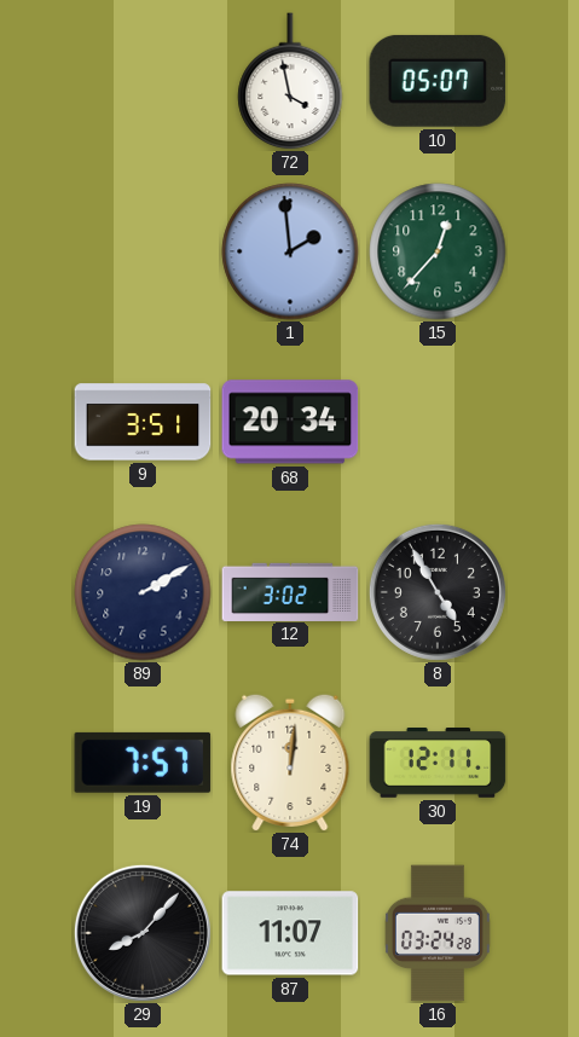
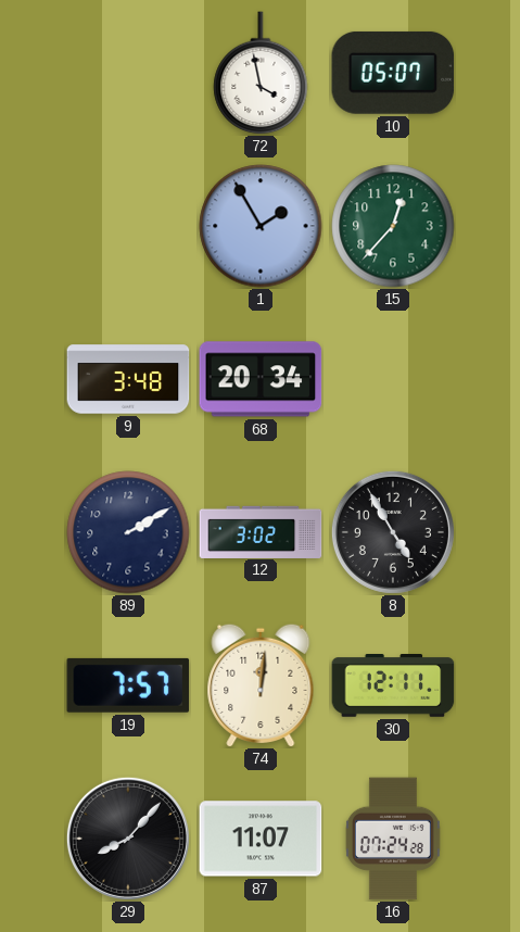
1: 1:59 -> 1:55 (261, 226)
9: 3:51 -> 3:48 (128, 379)
16: 03:24 -> 07:24 (393, 839)
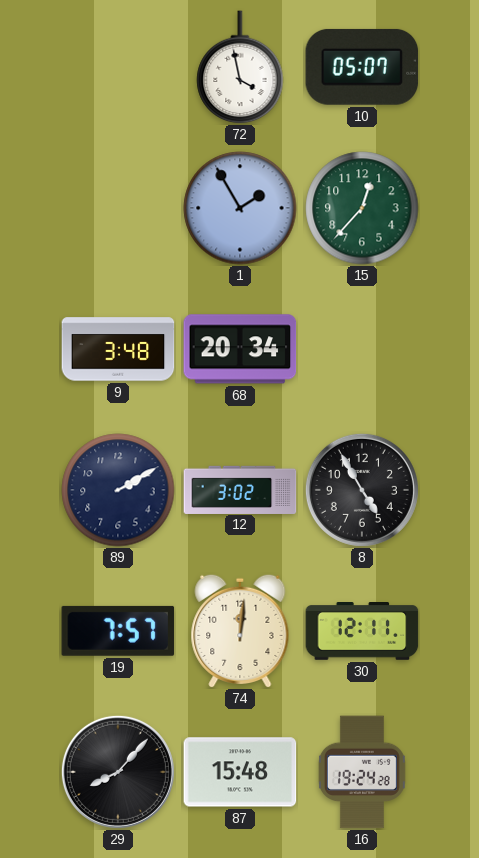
87: 11:07 -> 15:48 (240, 772)
16: 07:24 -> 19:24 (362, 772)
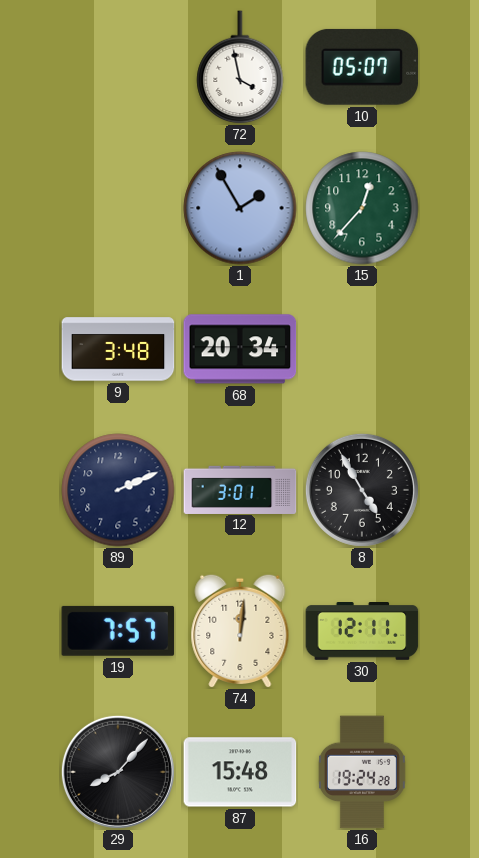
89: 2:10 -> 2:11 (118, 490)
12: 3:02 -> 3:01 (240, 489)
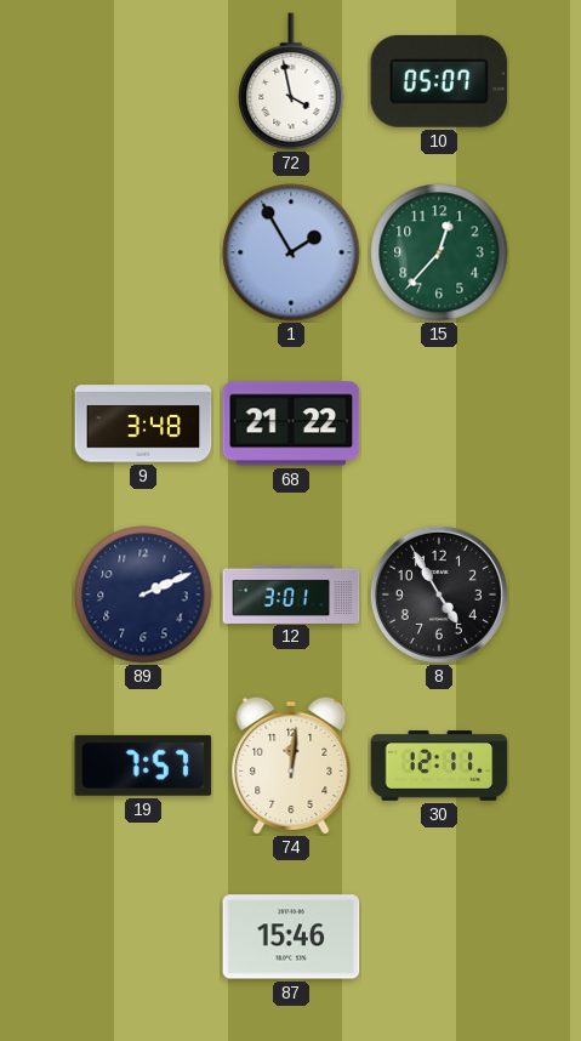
68: 20:34 -> 21:22 (291, 423)
29: 8:07 -> none (118, 772)
87: 15:48 -> 15:46 (291, 937)
16: 19:24 -> none (362, 772)
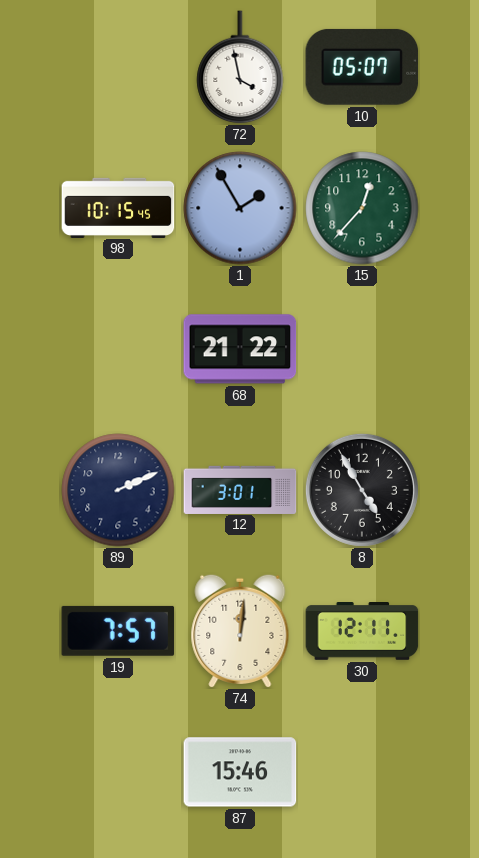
98: none -> 10:15 (118, 207)
9: 3:48 -> none (143, 423)
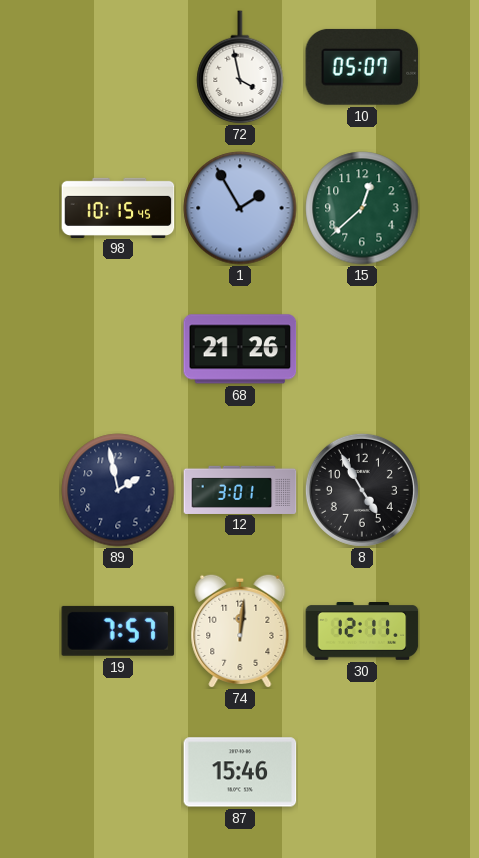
15: 12:37 -> 12:38 (362, 208)
68: 21:22 -> 21:26 (240, 349)
89: 2:11 -> 1:58 (118, 490)
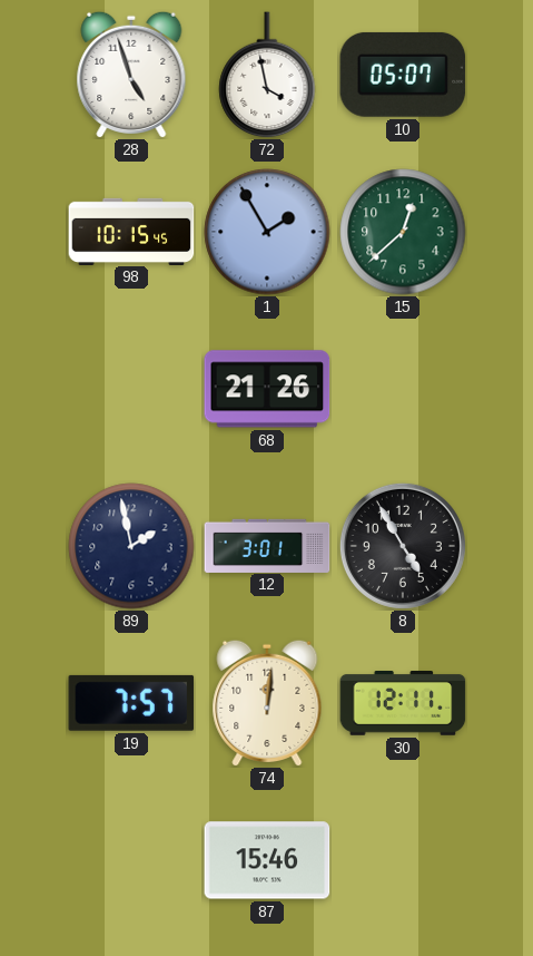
28: none -> 4:57 (131, 75)
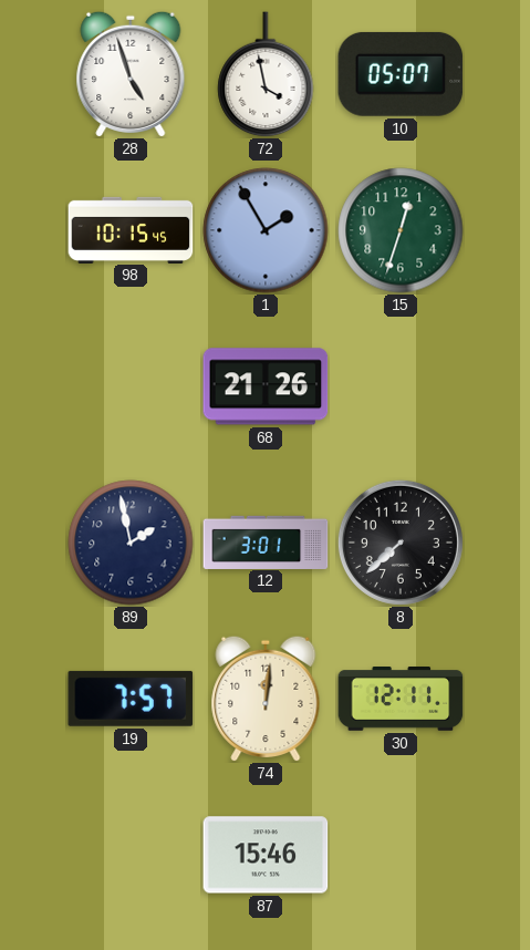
15: 12:38 -> 12:33 (401, 230)
8: 4:55 -> 7:38 (401, 543)
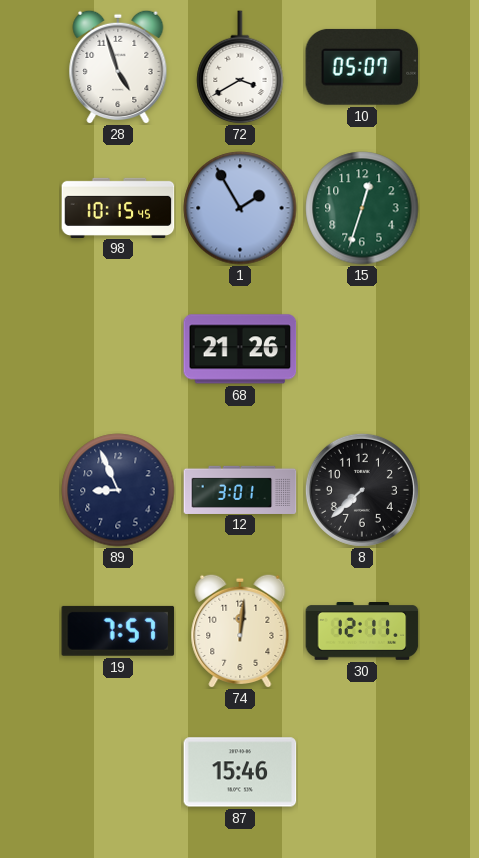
72: 3:58 -> 3:40 (240, 67)
89: 1:58 -> 8:56 (118, 490)
